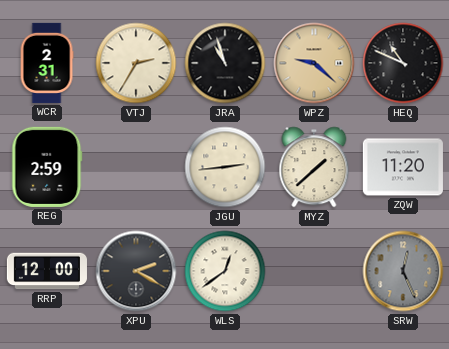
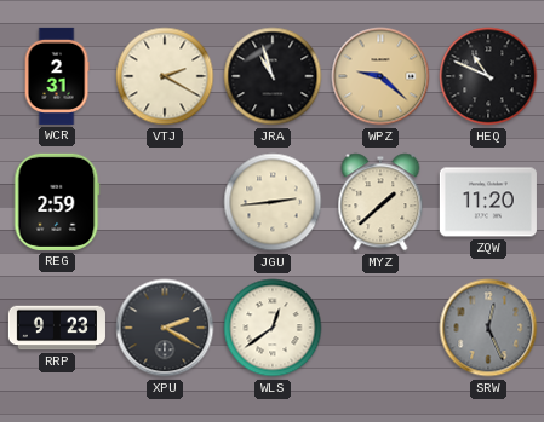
VTJ: 2:35 -> 2:20 (165, 76)
RRP: 12:00 -> 9:23 (57, 328)
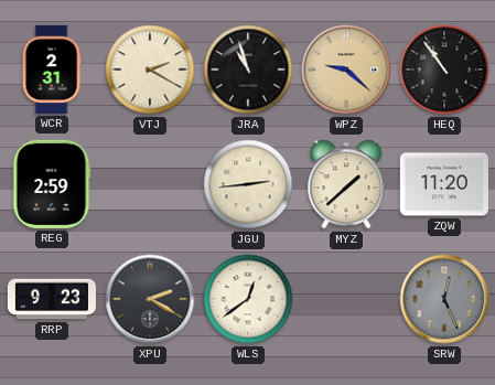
HEQ: 10:49 -> 10:54 (444, 69)
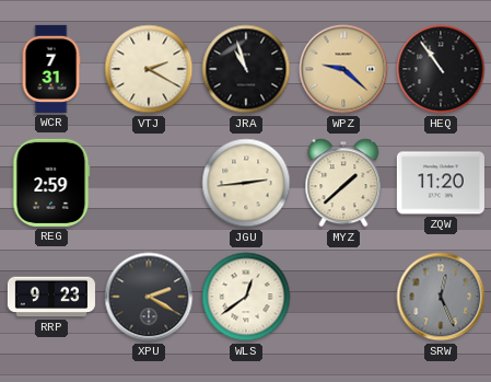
WCR: 2:31 -> 7:31 (51, 69)
